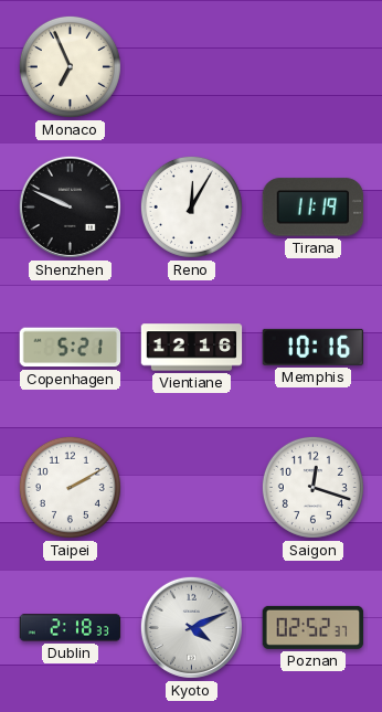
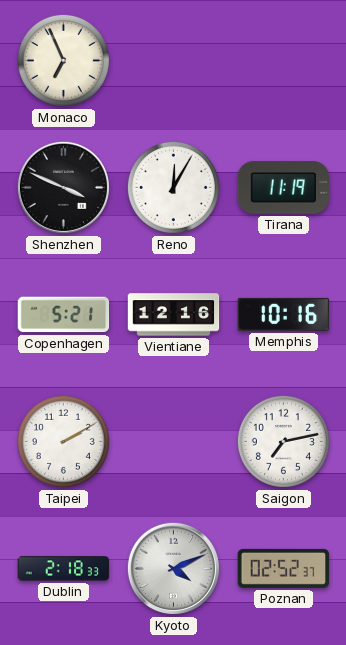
Shenzhen: 9:49 -> 3:49 (63, 187)
Saigon: 12:18 -> 7:13 (283, 441)
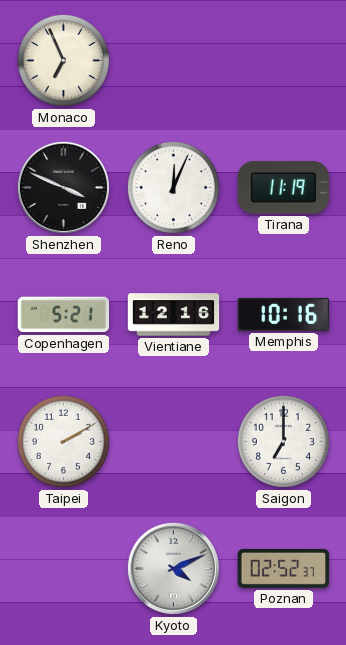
Reno: 12:05 -> 12:04 (173, 187)
Saigon: 7:13 -> 7:00 (283, 441)
Dublin: 2:18 -> none (64, 569)
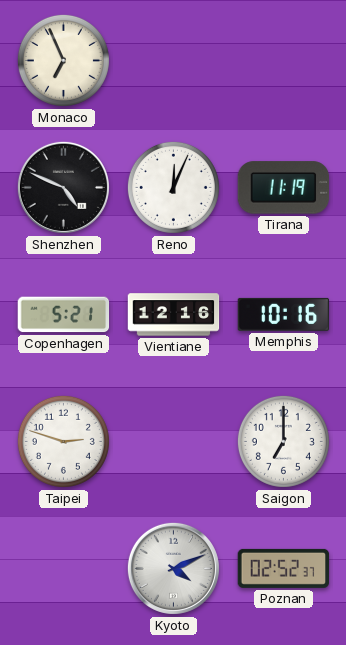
Shenzhen: 3:49 -> 4:49 (63, 187)
Taipei: 2:10 -> 2:48 (63, 441)
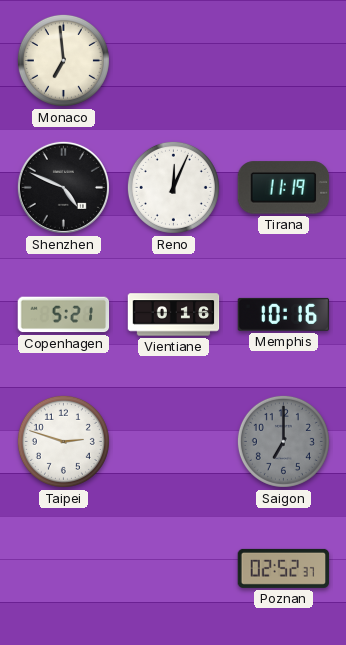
Monaco: 6:56 -> 6:59 (63, 60)
Vientiane: 12:16 -> 0:16 (174, 315)
Saigon dial: white -> grey (283, 441)
Kyoto: 4:11 -> none (173, 568)
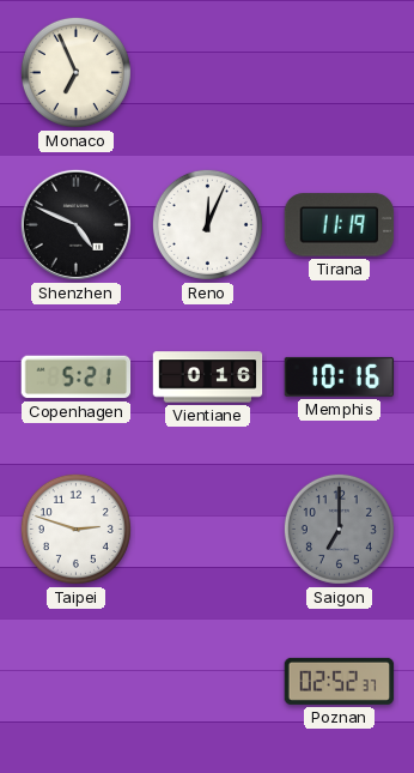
Monaco: 6:59 -> 6:56 (75, 72)
